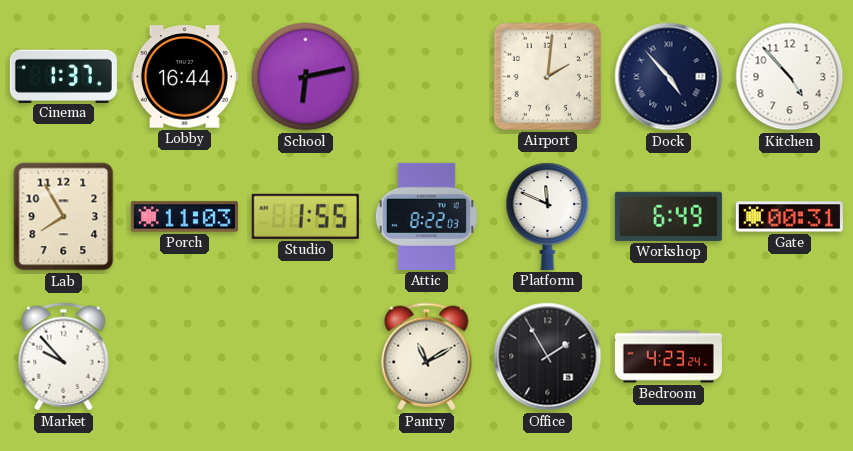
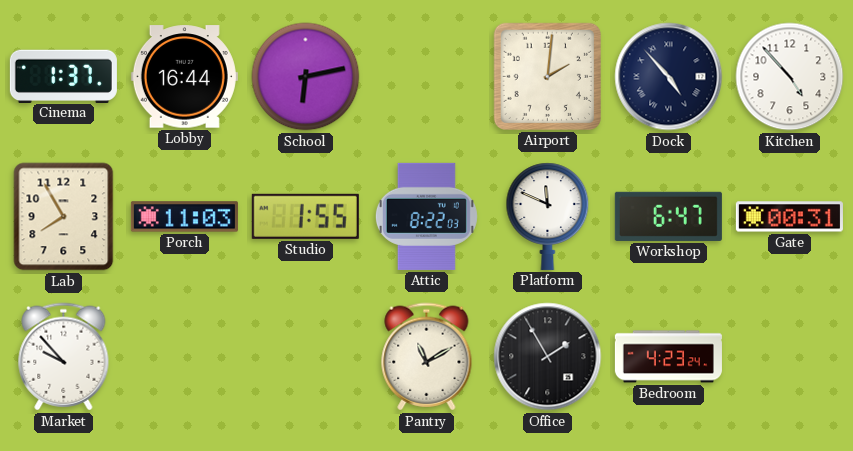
Workshop: 6:49 -> 6:47 (668, 216)
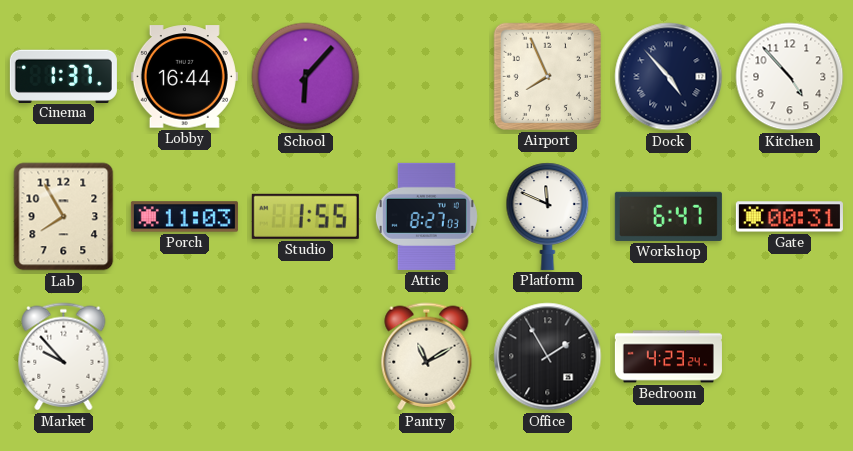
School: 6:13 -> 6:07 (306, 77)
Airport: 2:01 -> 7:56 (547, 76)
Attic: 8:22 -> 8:27 (426, 216)
